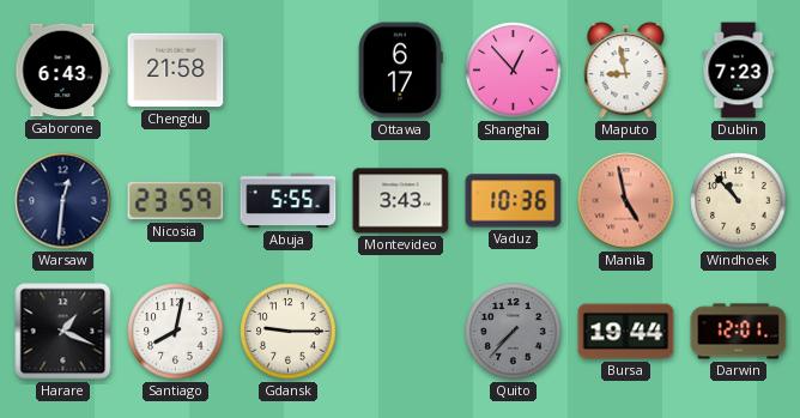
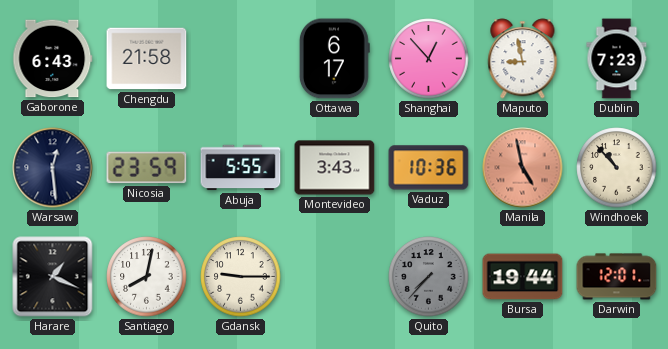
Warsaw: 12:31 -> 12:29 (53, 168)
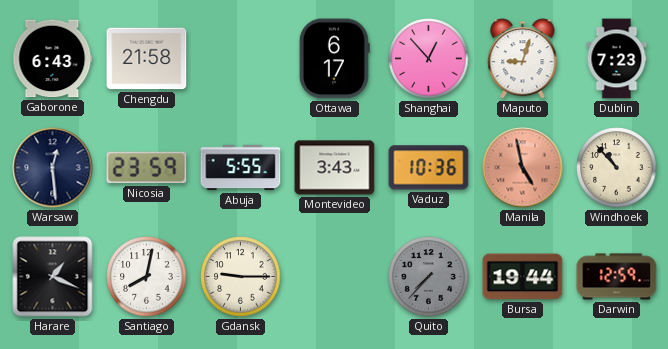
Maputo: 8:58 -> 9:03 (523, 59)
Darwin: 12:01 -> 12:59 (617, 277)
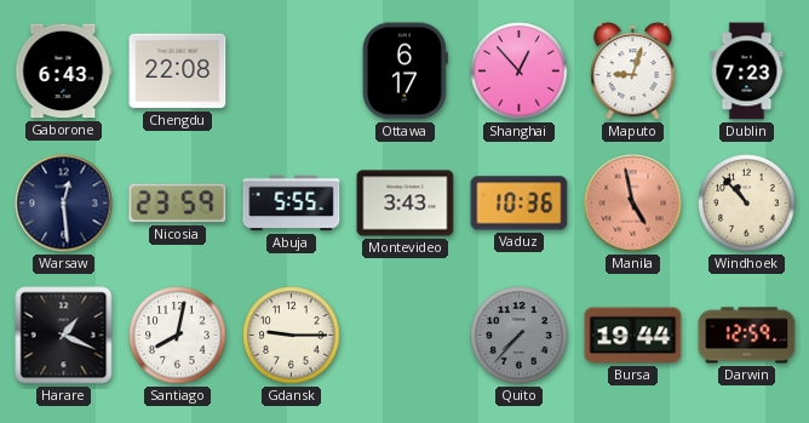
Chengdu: 21:58 -> 22:08 (178, 72)
